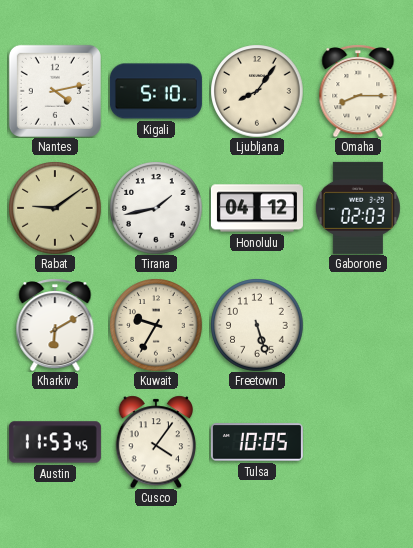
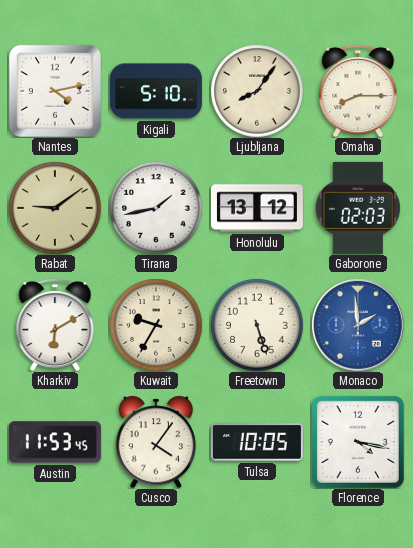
Honolulu: 04:12 -> 13:12 (257, 208)
Monaco: none -> 1:59 (358, 325)
Florence: none -> 4:17 (358, 442)
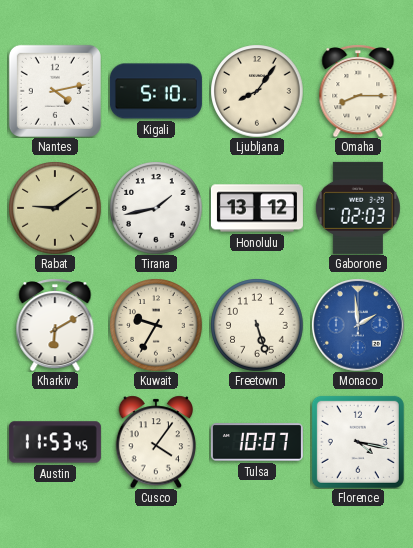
Tulsa: 10:05 -> 10:07 (257, 442)
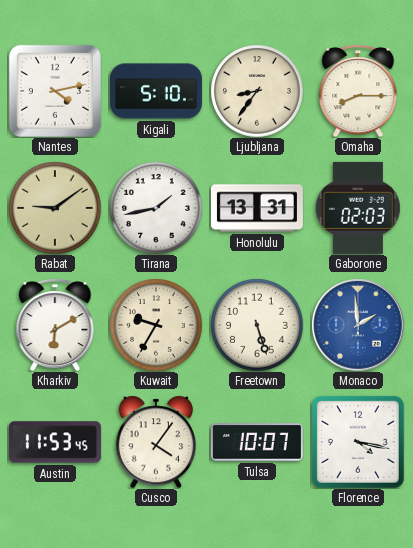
Ljubljana: 8:06 -> 8:36 (257, 91)
Honolulu: 13:12 -> 13:31 (257, 208)
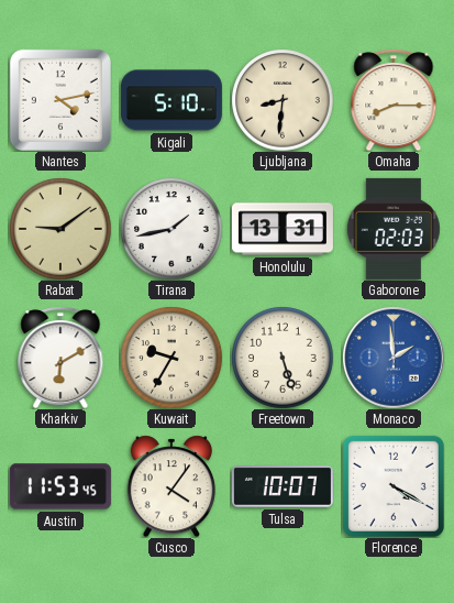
Ljubljana: 8:36 -> 8:31 (283, 100)
Florence: 4:17 -> 4:20 (394, 486)
